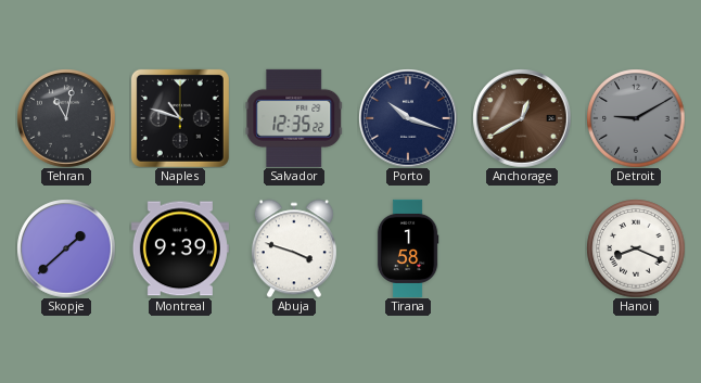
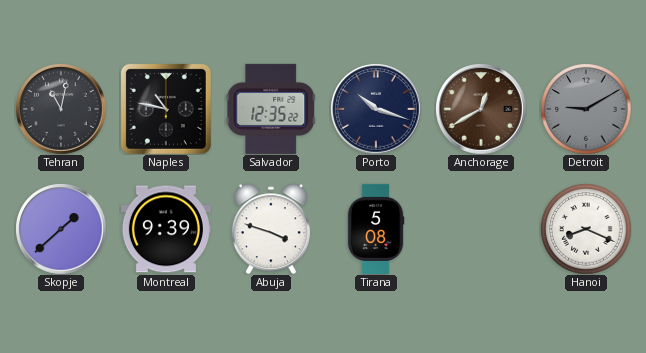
Naples: 10:48 -> 10:47 (166, 109)
Tirana: 1:58 -> 5:08 (376, 229)
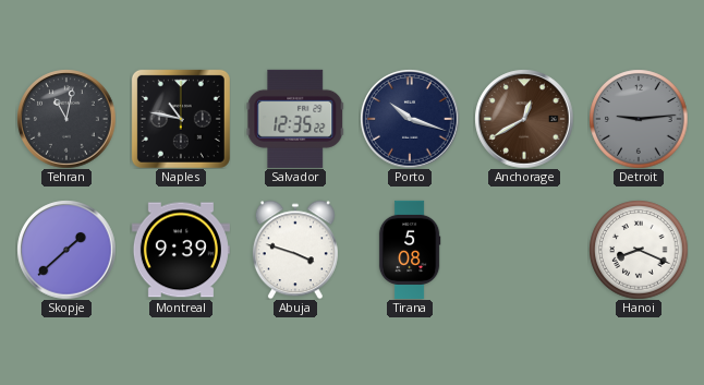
Detroit: 9:10 -> 9:14 (639, 119)
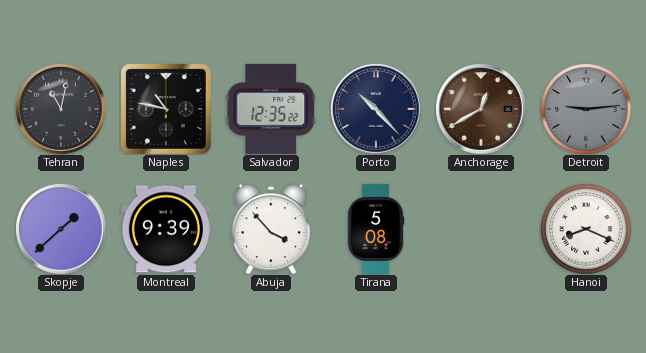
Porto: 10:18 -> 10:23 (376, 109)
Abuja: 3:48 -> 3:53 (271, 229)
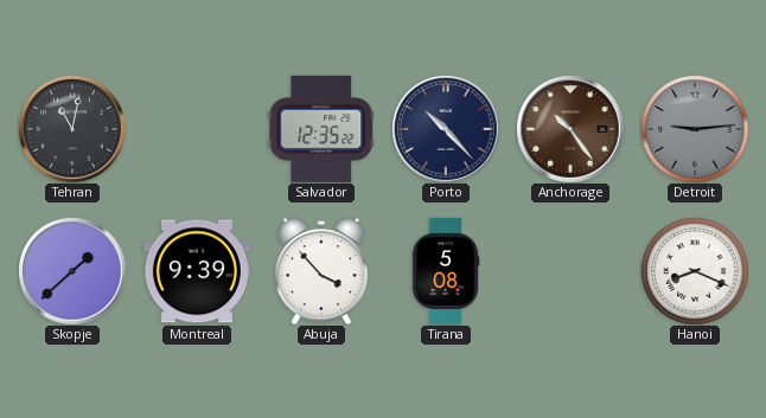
Naples: 10:47 -> none (166, 109)
Anchorage: 12:40 -> 10:24 (570, 129)
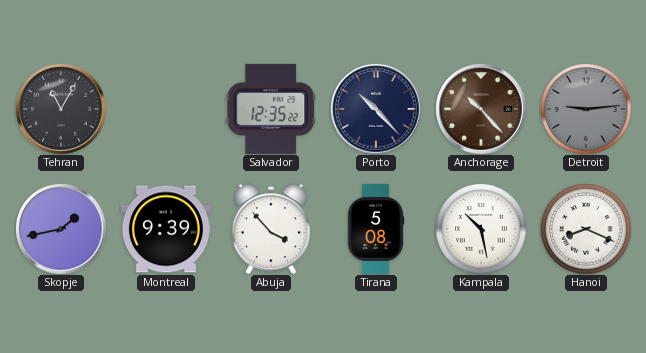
Tehran: 11:02 -> 11:05 (61, 109)
Anchorage: 10:24 -> 10:23 (481, 109)
Skopje: 1:38 -> 1:43 (61, 229)
Kampala: none -> 10:28 (481, 229)
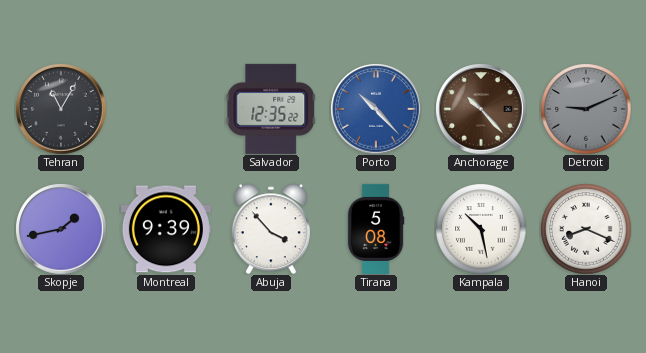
Porto dial: navy -> blue (376, 109)
Detroit: 9:14 -> 9:11 (586, 109)
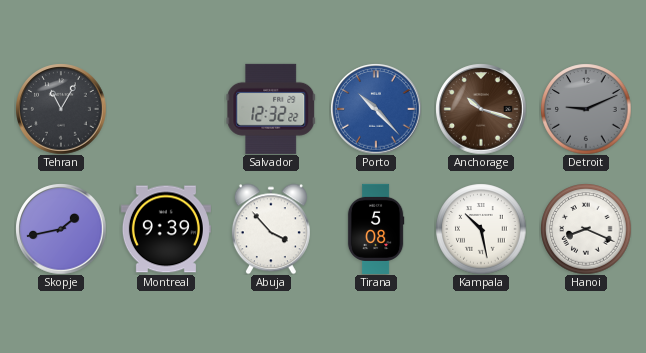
Salvador: 12:35 -> 12:32 (271, 109)
Anchorage: 10:23 -> 10:18 (481, 109)
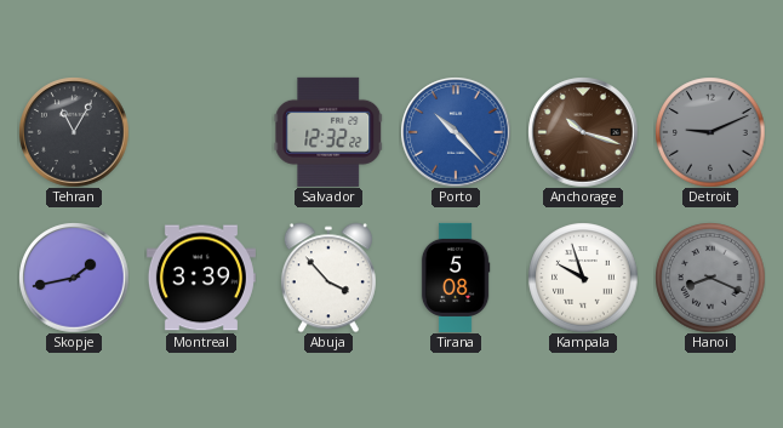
Montreal: 9:39 -> 3:39 (201, 278)
Kampala: 10:28 -> 9:57 (583, 278)
Hanoi dial: white -> grey (710, 278)
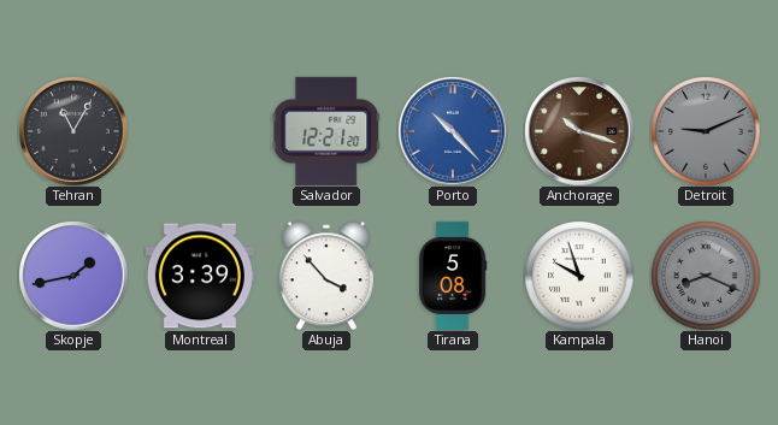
Salvador: 12:32 -> 12:21 (326, 131)
